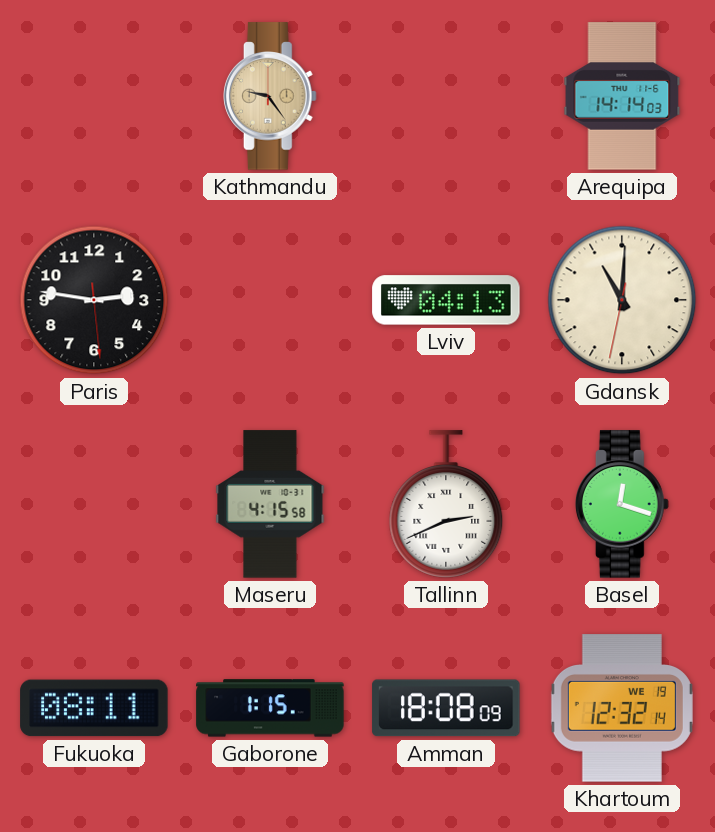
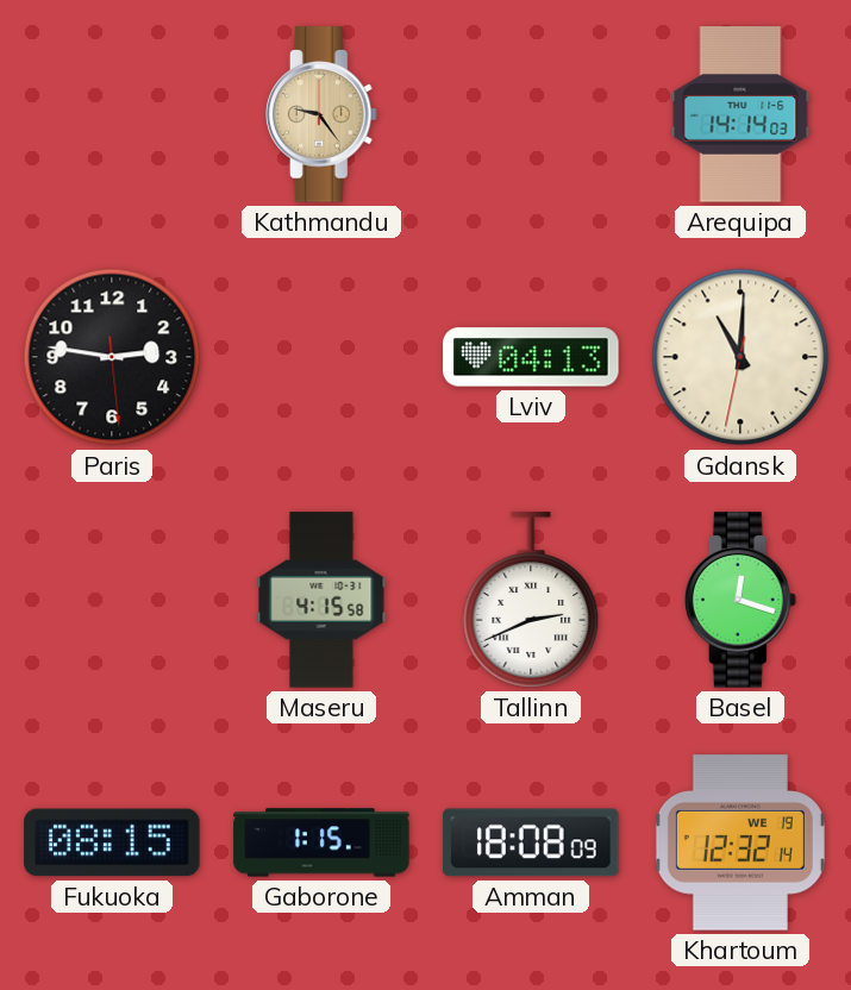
Fukuoka: 08:11 -> 08:15 (112, 842)
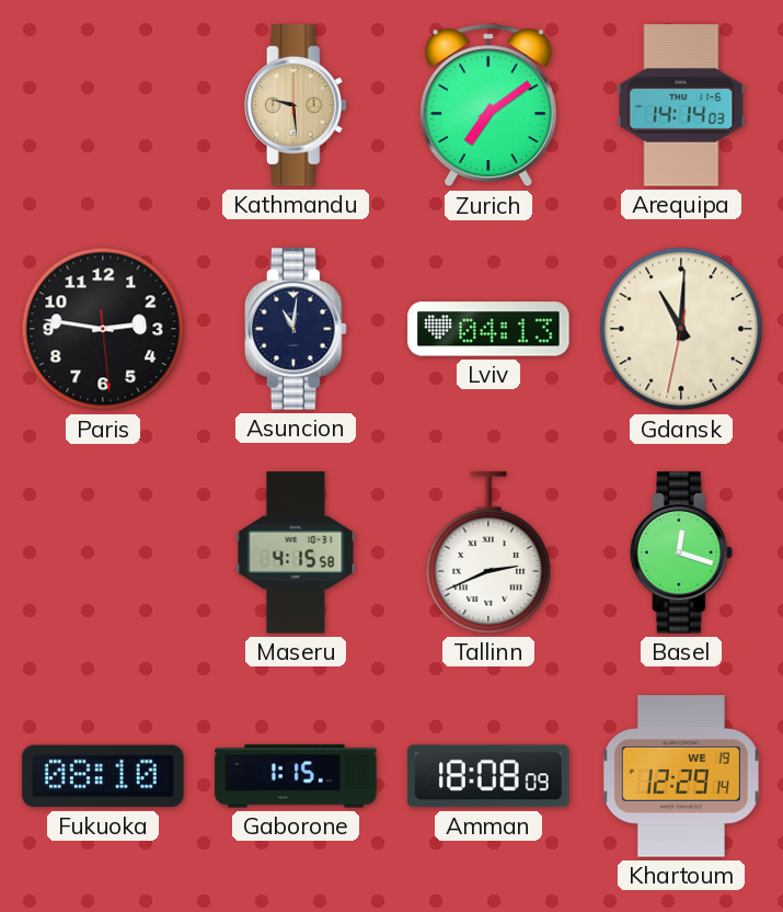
Kathmandu: 9:24 -> 9:29 (297, 105)
Zurich: none -> 7:09 (488, 105)
Asuncion: none -> 11:01 (297, 329)
Fukuoka: 08:15 -> 08:10 (103, 776)
Khartoum: 12:32 -> 12:29 (681, 776)
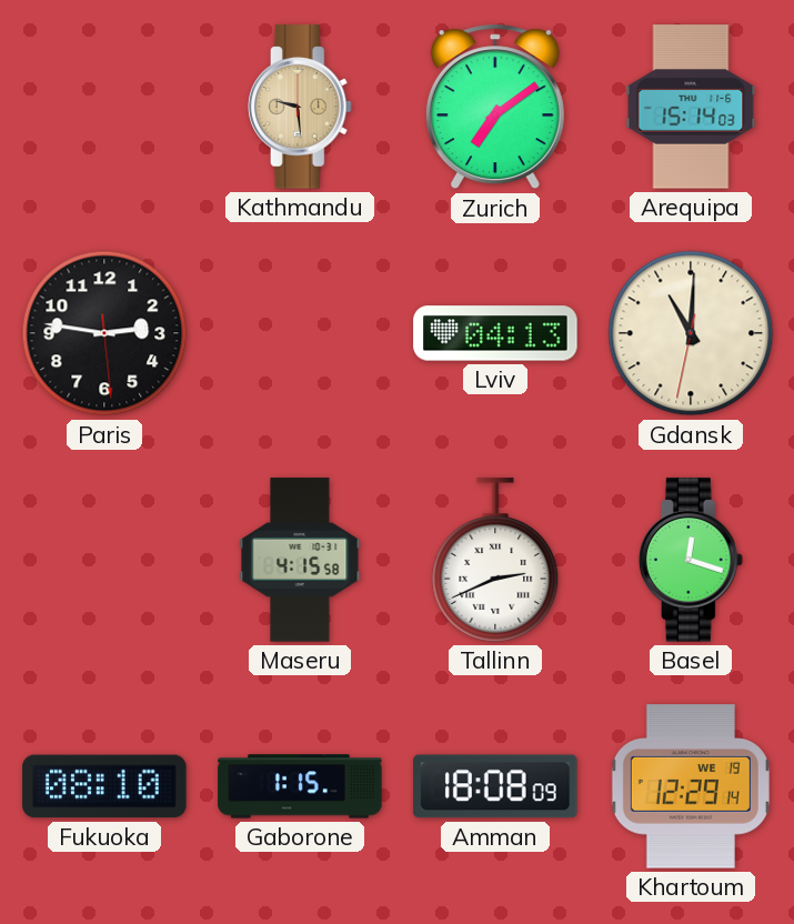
Arequipa: 14:14 -> 15:14 (691, 107)
Asuncion: 11:01 -> none (297, 329)
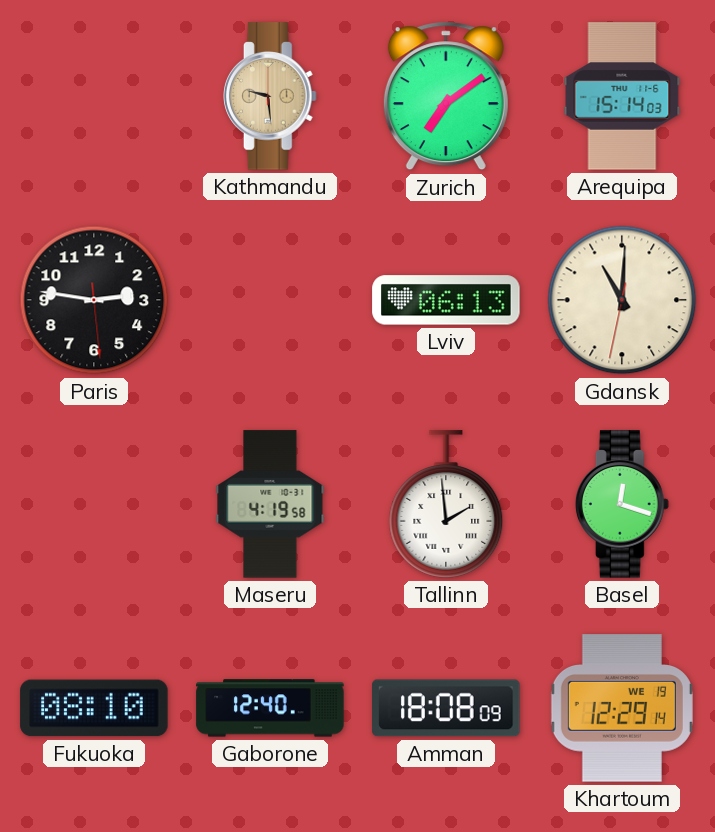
Lviv: 04:13 -> 06:13 (446, 300)
Maseru: 4:15 -> 4:19 (270, 504)
Tallinn: 2:41 -> 1:59 (446, 504)
Gaborone: 1:15 -> 12:40 (270, 708)
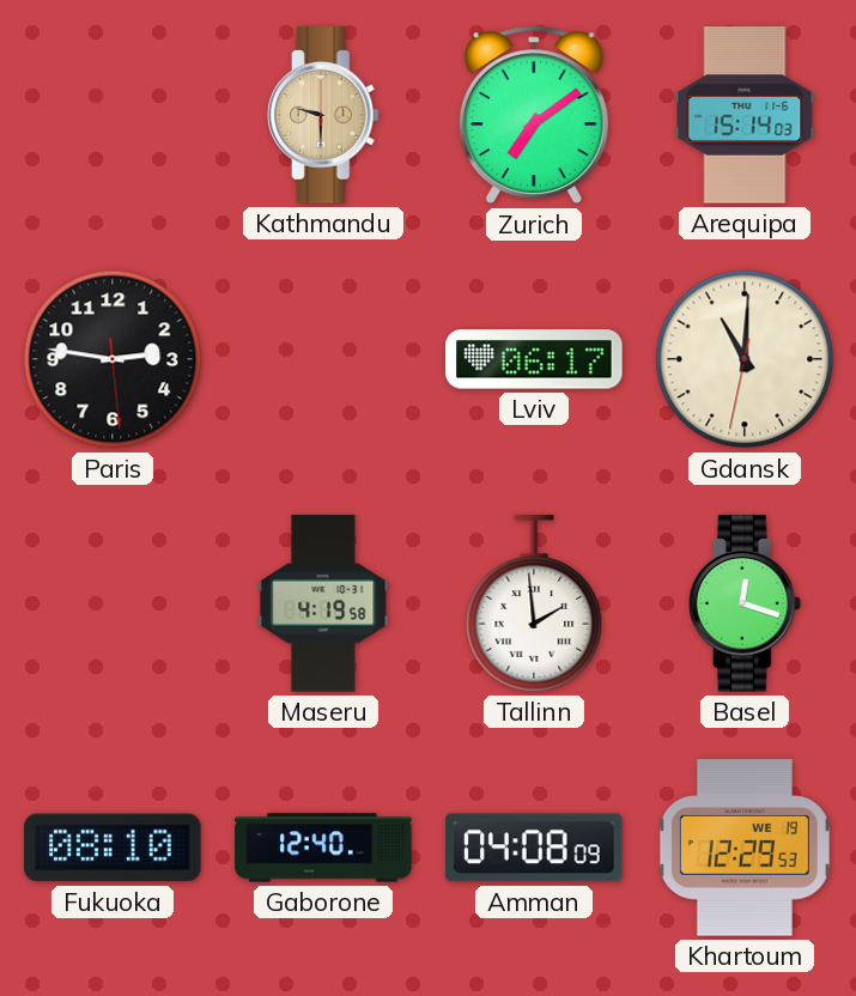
Kathmandu: 9:29 -> 9:30 (324, 115)
Lviv: 06:13 -> 06:17 (534, 359)
Amman: 18:08 -> 04:08 (534, 848)
Khartoum: 12:29:14 -> 12:29:53 (745, 848)
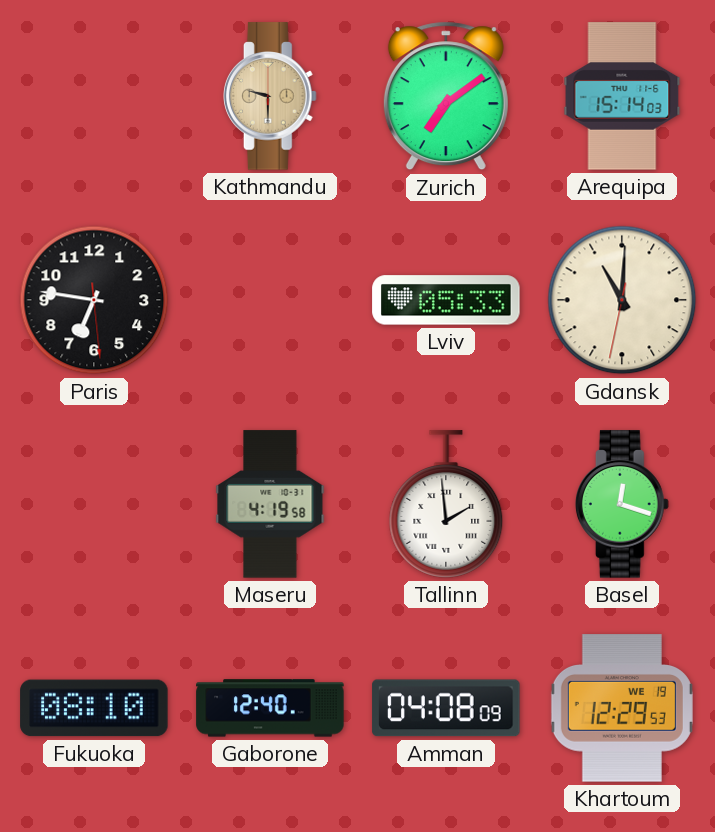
Paris: 2:46 -> 6:46 (94, 300)
Lviv: 06:17 -> 05:33 (446, 300)
